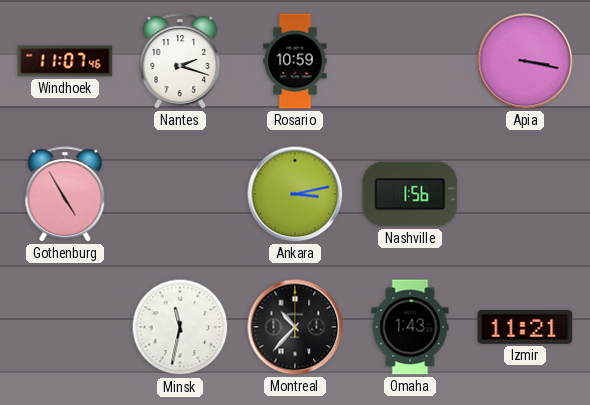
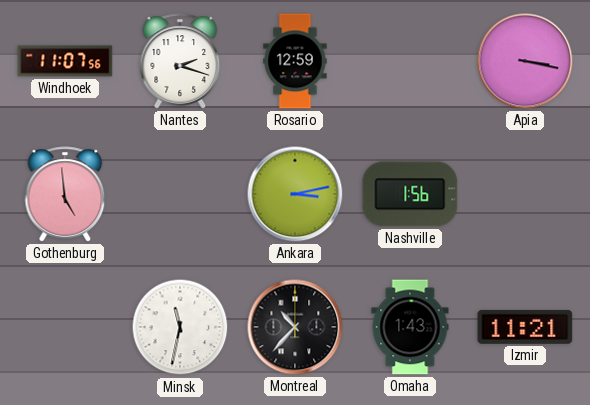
Windhoek: 11:07:46 -> 11:07:56 (65, 61)
Rosario: 10:59 -> 12:59 (295, 61)
Gothenburg: 4:55 -> 4:59 (65, 194)
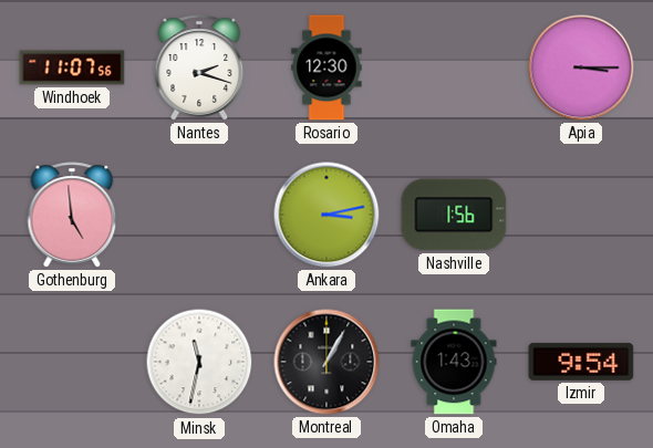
Rosario: 12:59 -> 12:30 (326, 67)
Apia: 3:17 -> 3:15 (581, 67)
Montreal: 10:37 -> 1:05 (326, 362)
Izmir: 11:21 -> 9:54 (581, 362)
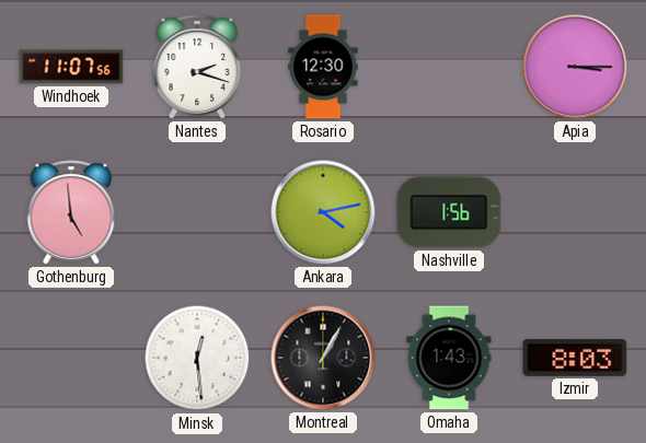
Ankara: 3:13 -> 4:13 (323, 212)
Minsk: 11:32 -> 12:29 (197, 358)
Izmir: 9:54 -> 8:03 (575, 358)
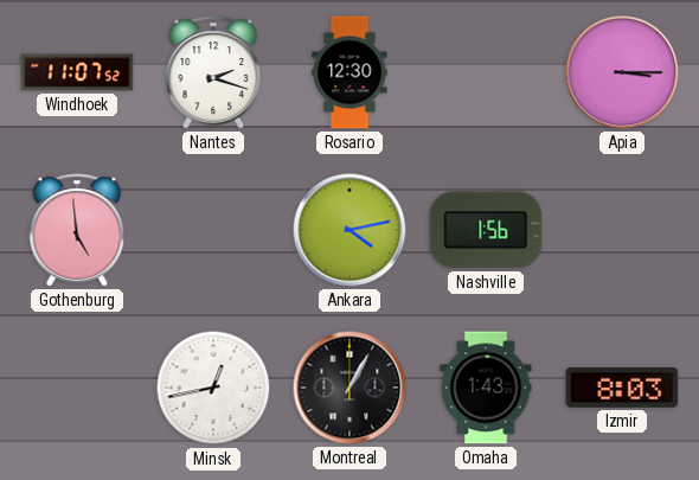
Windhoek: 11:07:56 -> 11:07:52 (77, 72)
Minsk: 12:29 -> 12:43 (213, 388)
